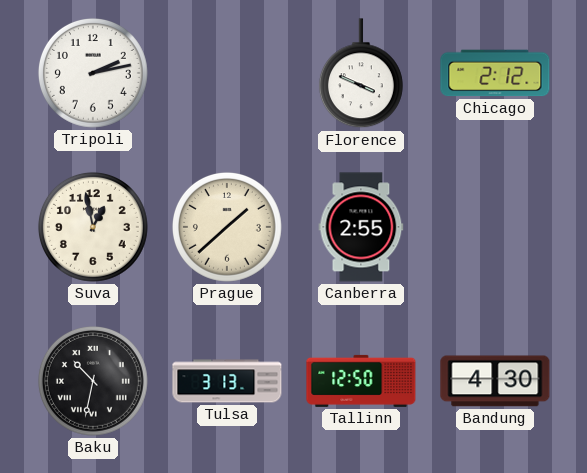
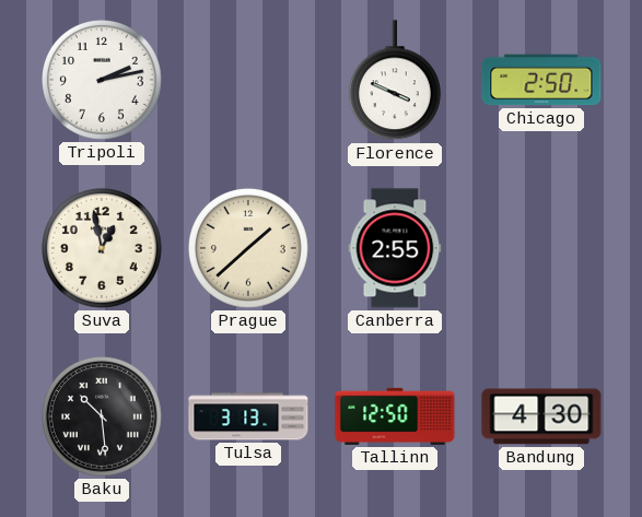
Chicago: 2:12 -> 2:50 (541, 80)
Baku: 10:32 -> 10:29 (102, 416)
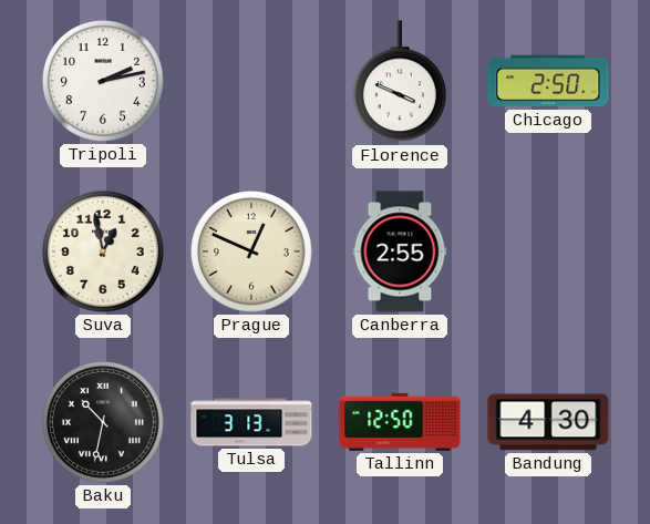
Prague: 1:38 -> 12:49 (251, 251)
Baku: 10:29 -> 10:32 (103, 422)
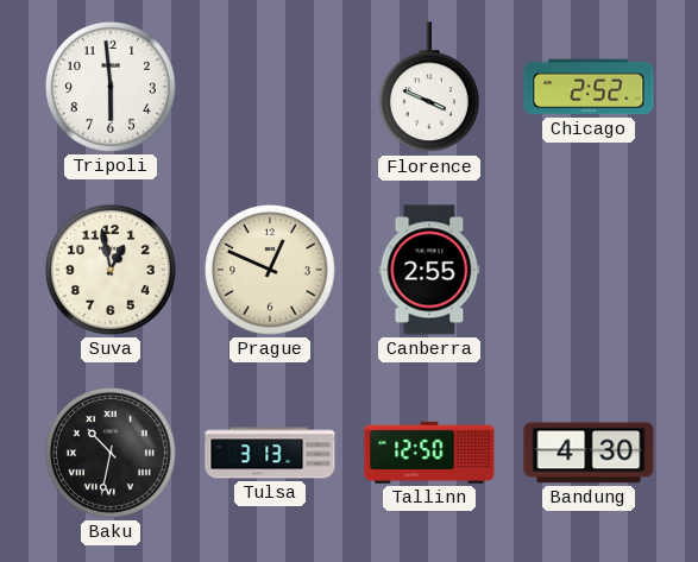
Tripoli: 2:13 -> 5:59 (111, 87)
Chicago: 2:50 -> 2:52 (589, 87)
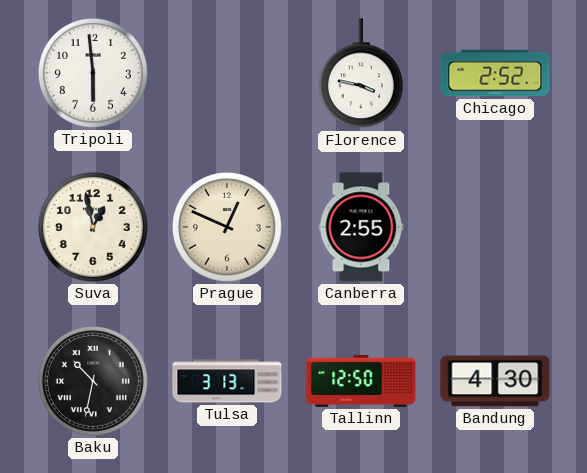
Florence: 3:49 -> 3:47 (361, 74)
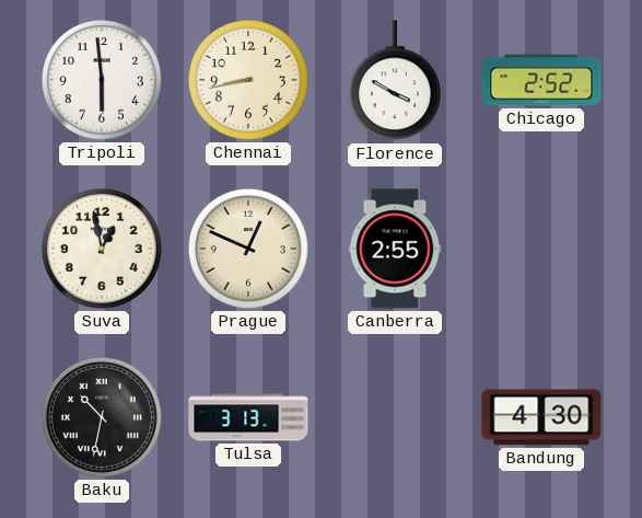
Chennai: none -> 8:43 (248, 80)
Florence: 3:47 -> 3:50 (395, 81)
Tallinn: 12:50 -> none (361, 381)
